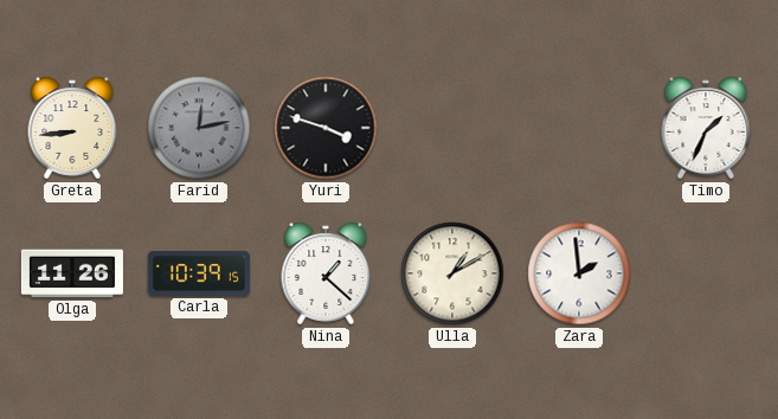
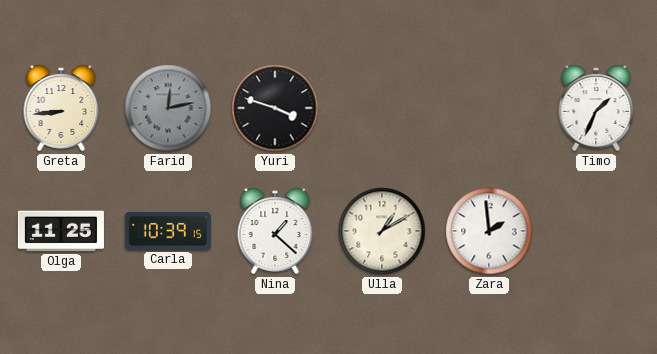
Olga: 11:26 -> 11:25 (61, 231)
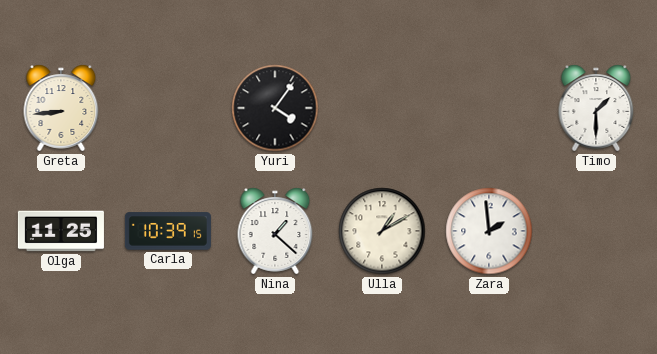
Farid: 12:13 -> none (168, 108)
Yuri: 3:48 -> 4:06 (275, 108)
Timo: 1:34 -> 1:30 (596, 108)
